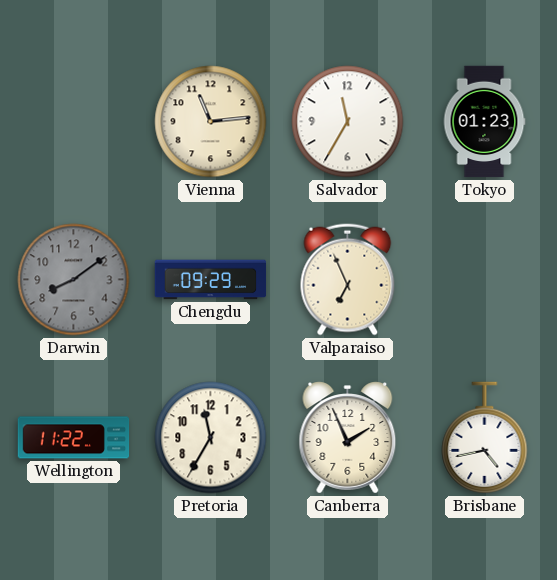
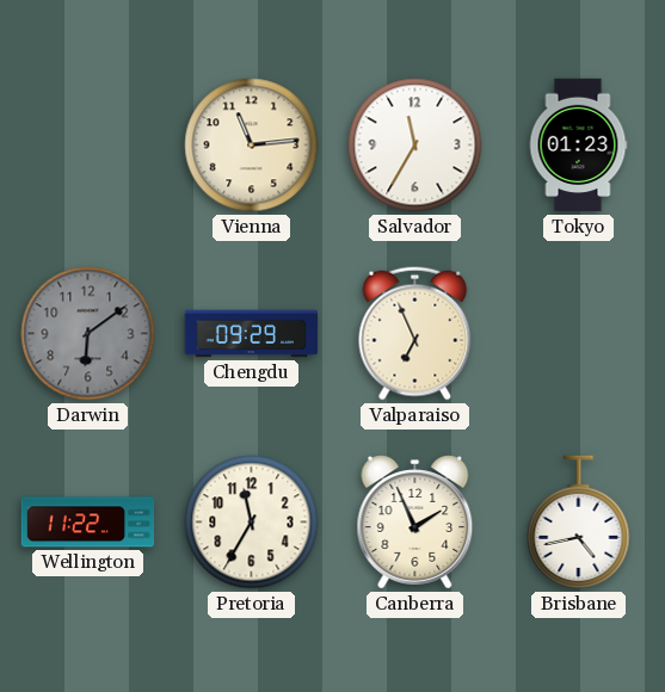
Darwin: 8:09 -> 6:09 (88, 334)
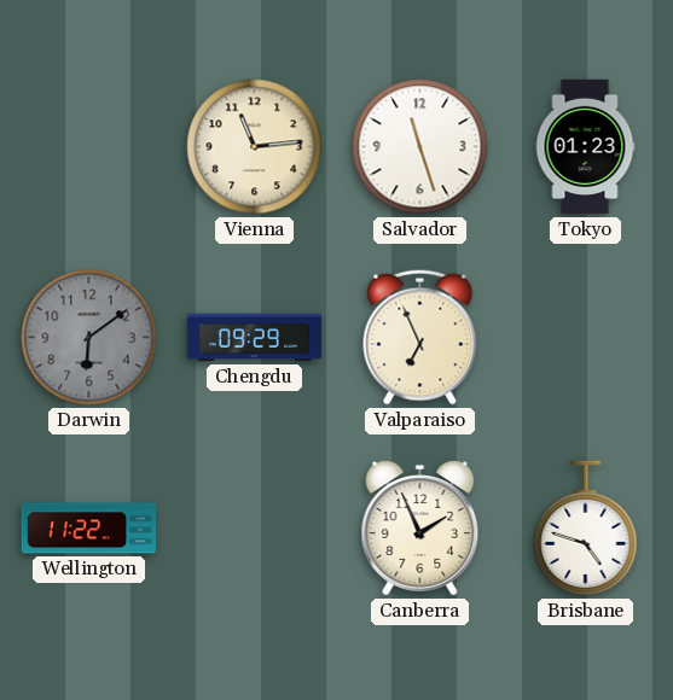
Salvador: 11:35 -> 11:27 (420, 147)
Pretoria: 11:35 -> none (252, 523)
Brisbane: 4:43 -> 4:48 (586, 529)
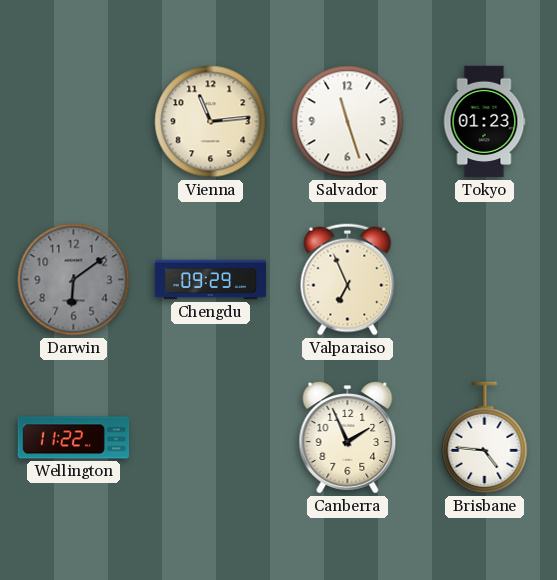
Brisbane: 4:48 -> 4:46 (485, 438)
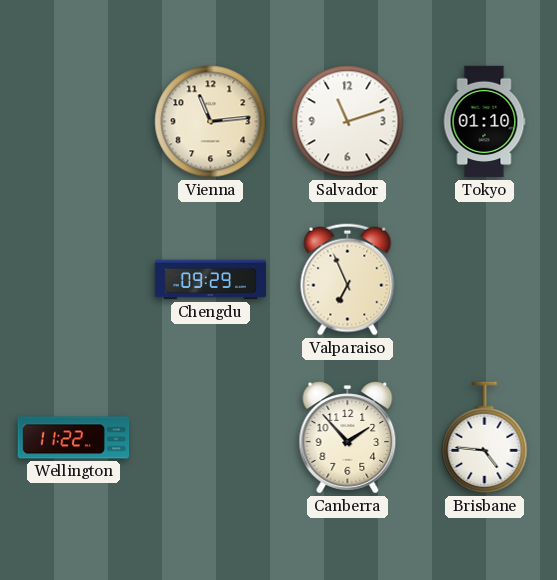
Salvador: 11:27 -> 11:12 (348, 122)
Tokyo: 01:23 -> 01:10 (484, 122)
Darwin: 6:09 -> none (74, 280)
Canberra: 1:56 -> 1:53 (348, 438)
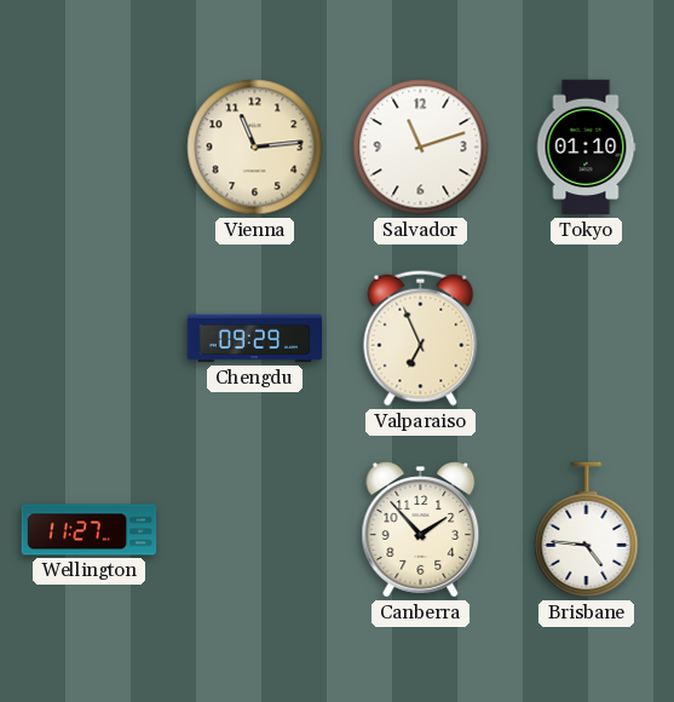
Wellington: 11:22 -> 11:27 (90, 530)
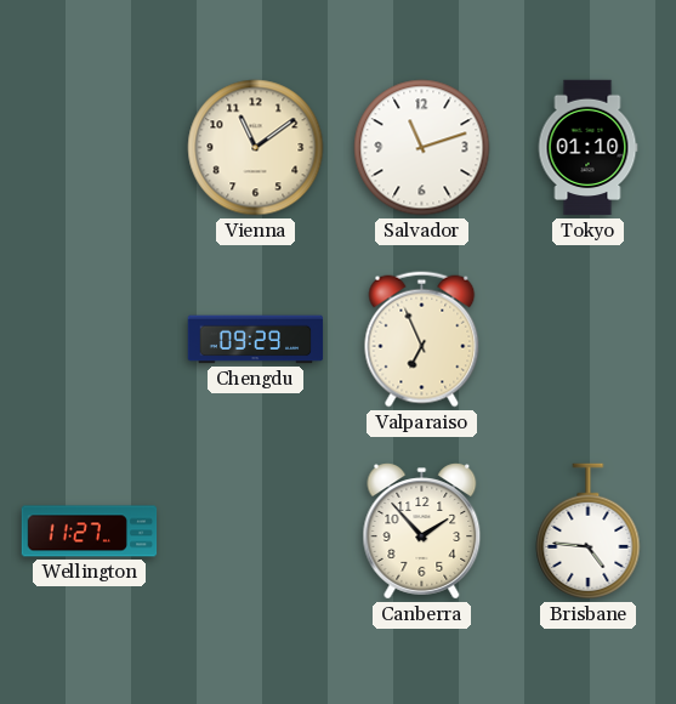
Vienna: 11:14 -> 11:09 (256, 148)
